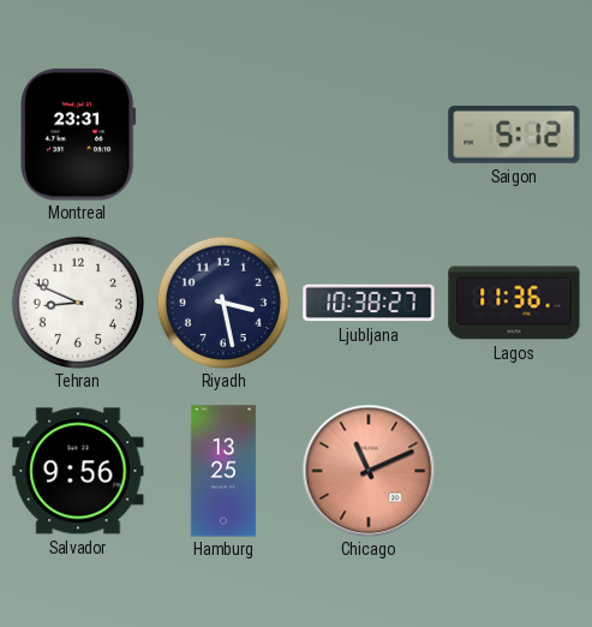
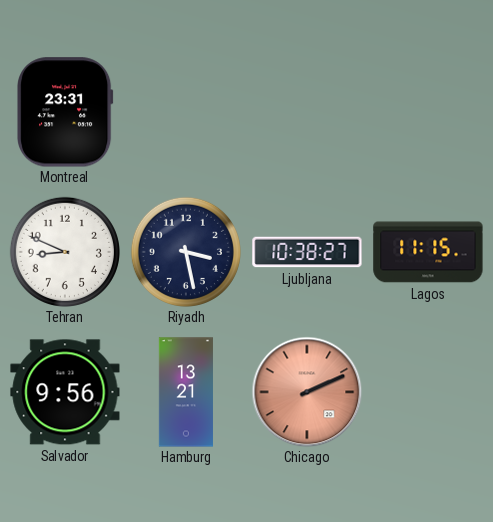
Saigon: 5:12 -> none (514, 135)
Lagos: 11:36 -> 11:15 (428, 252)
Hamburg: 13:25 -> 13:21 (186, 392)
Chicago: 11:11 -> 2:11 (307, 392)
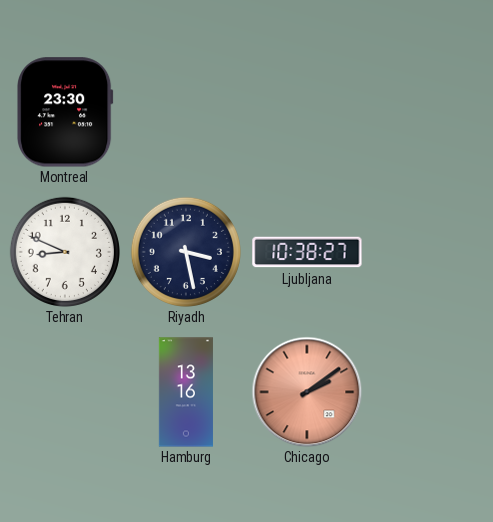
Montreal: 23:31 -> 23:30 (66, 112)
Lagos: 11:15 -> none (428, 252)
Salvador: 9:56 -> none (65, 392)
Hamburg: 13:21 -> 13:16 (186, 392)
Chicago: 2:11 -> 2:09 (307, 392)
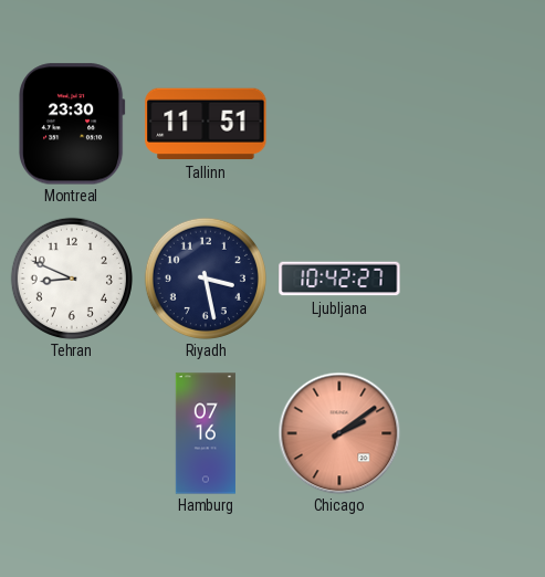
Tallinn: none -> 11:51 (206, 124)
Ljubljana: 10:38 -> 10:42 (339, 279)
Hamburg: 13:16 -> 07:16 (206, 433)
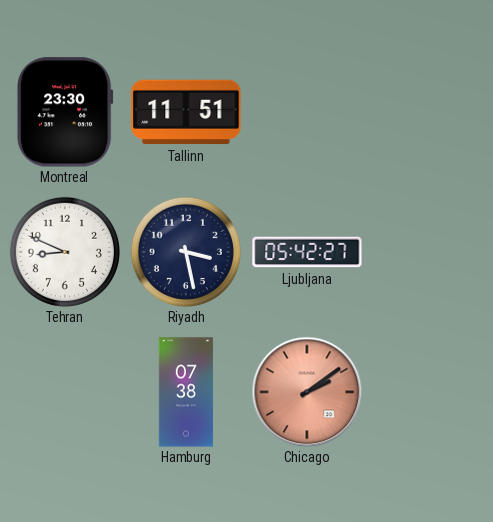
Ljubljana: 10:42 -> 05:42 (307, 252)
Hamburg: 07:16 -> 07:38 (186, 392)
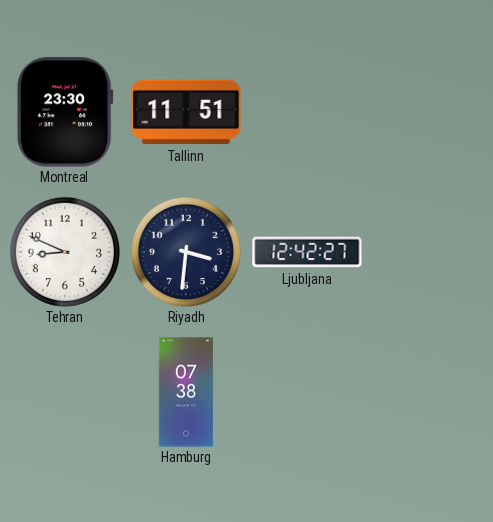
Riyadh: 3:28 -> 3:31 (186, 252)
Ljubljana: 05:42 -> 12:42 (307, 252)
Chicago: 2:09 -> none (307, 392)
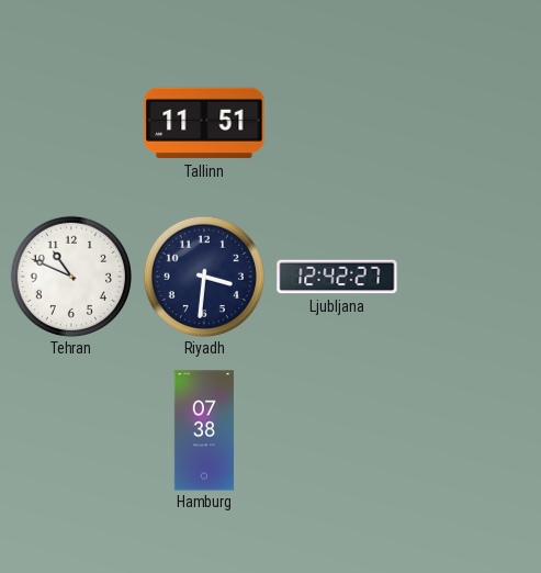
Montreal: 23:30 -> none (66, 112)
Tehran: 8:49 -> 10:49 (71, 277)
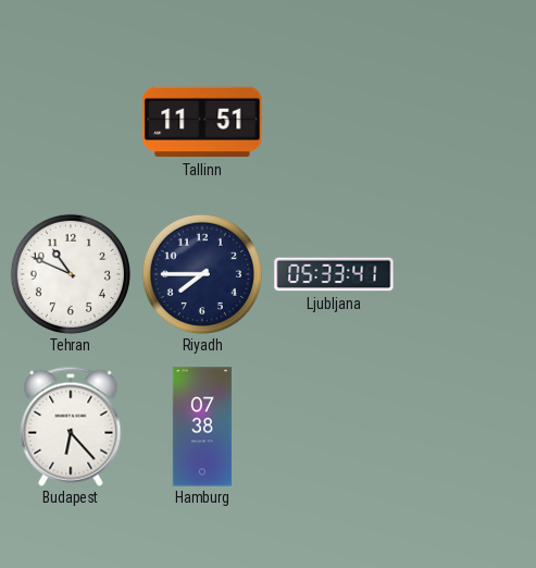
Riyadh: 3:31 -> 7:45 (202, 274)
Ljubljana: 12:42 -> 05:33 (334, 274)
Budapest: none -> 6:23 (71, 427)
